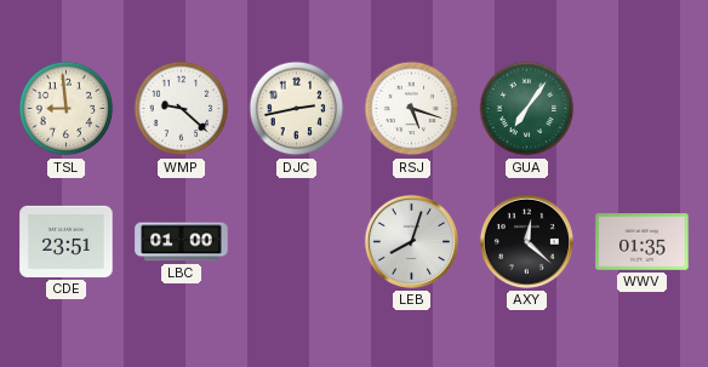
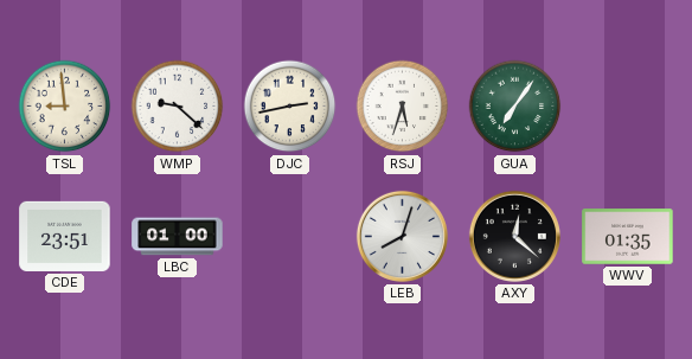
RSJ: 5:18 -> 5:33 (403, 107)
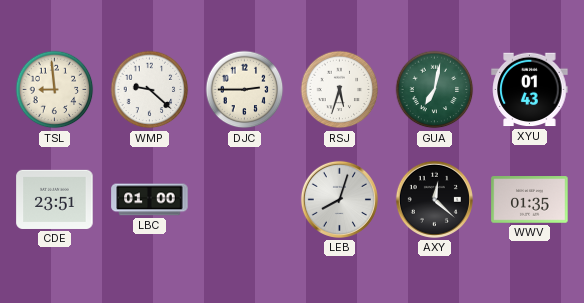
DJC: 2:43 -> 2:45 (245, 90)
GUA: 7:06 -> 7:02 (435, 90)
XYU: none -> 01:43 (530, 90)
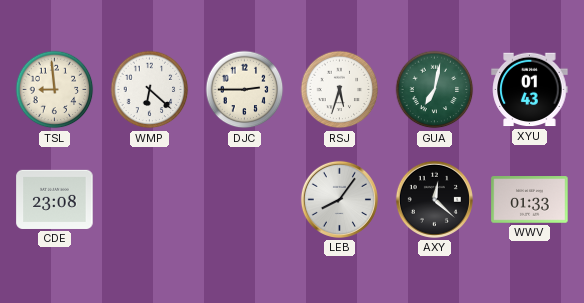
WMP: 9:22 -> 6:22 (150, 90)
CDE: 23:51 -> 23:08 (55, 199)
LBC: 01:00 -> none (150, 200)
LEB: 8:03 -> 8:06 (339, 199)
WWV: 01:35 -> 01:33 (530, 200)
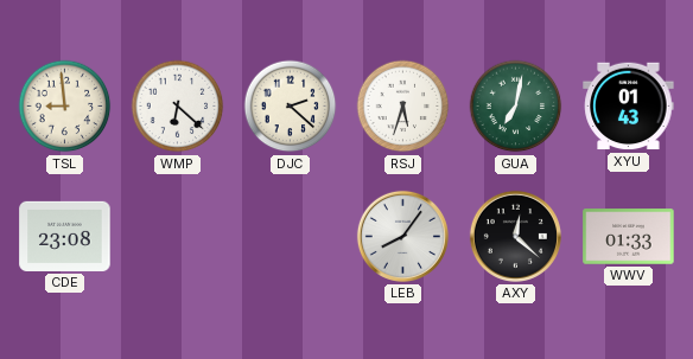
DJC: 2:45 -> 2:22 (291, 107)
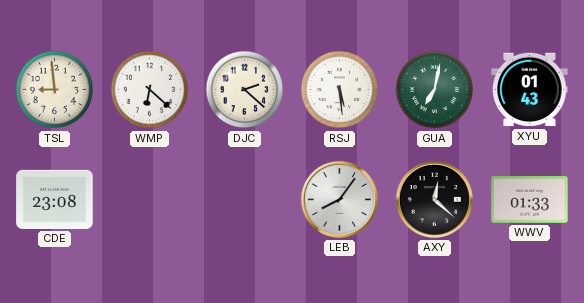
RSJ: 5:33 -> 5:29 (340, 90)
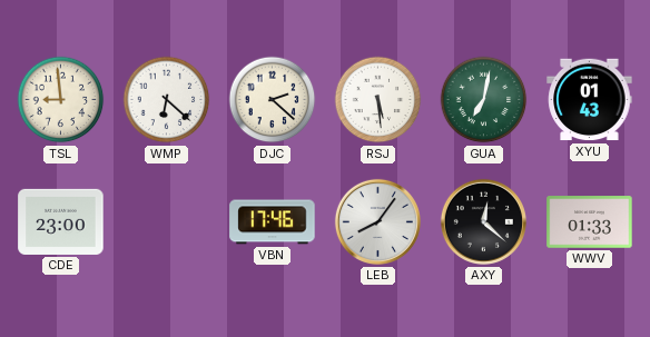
CDE: 23:08 -> 23:00 (61, 221)
VBN: none -> 17:46 (273, 222)
